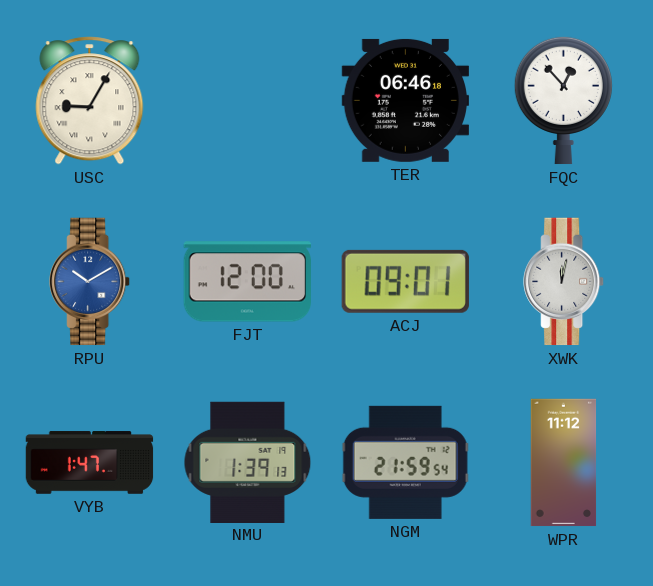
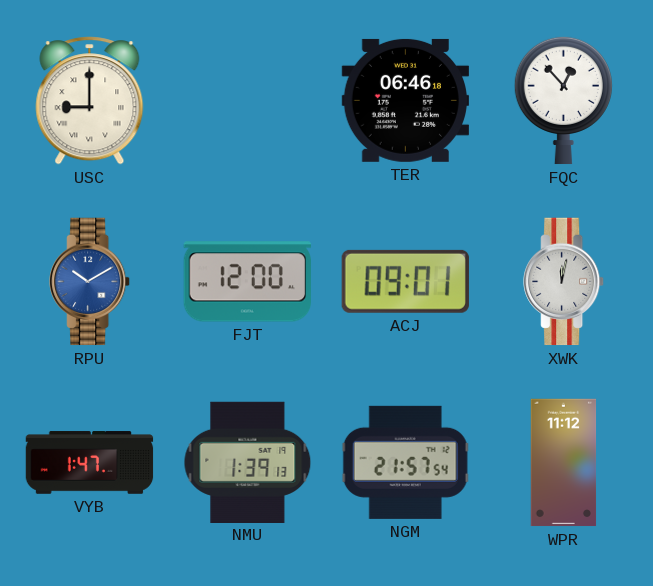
USC: 9:05 -> 9:00 (90, 101)
NGM: 21:59 -> 21:57 (405, 462)
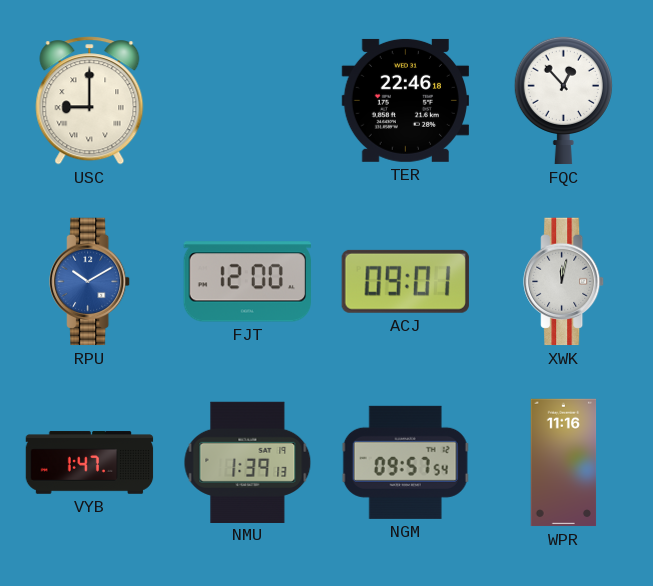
TER: 06:46 -> 22:46 (405, 100)
NGM: 21:57 -> 09:57 (405, 462)
WPR: 11:12 -> 11:16 (564, 463)
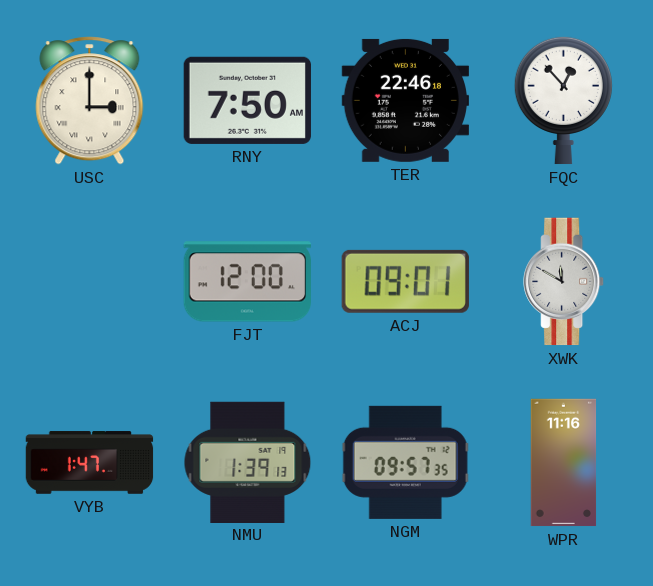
USC: 9:00 -> 3:00 (90, 101)
RNY: none -> 7:50 (247, 100)
RPU: 10:10 -> none (90, 282)
XWK: 12:02 -> 11:50 (564, 282)
NGM: 09:57:54 -> 09:57:35 (405, 462)
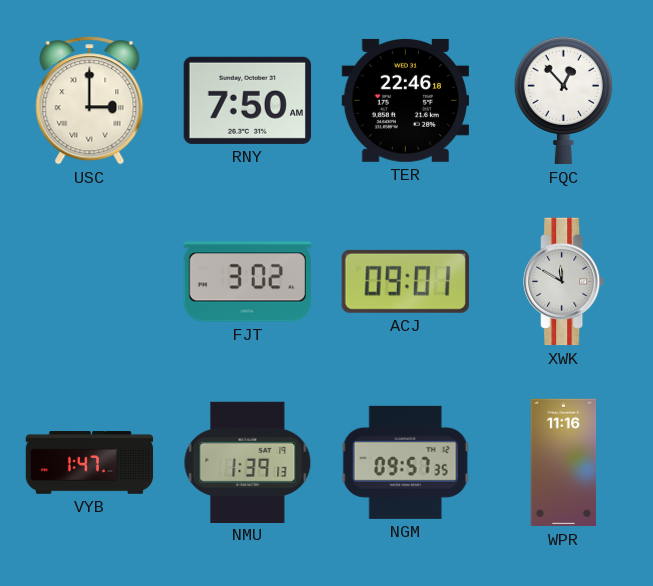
FJT: 12:00 -> 3:02 (247, 282)
